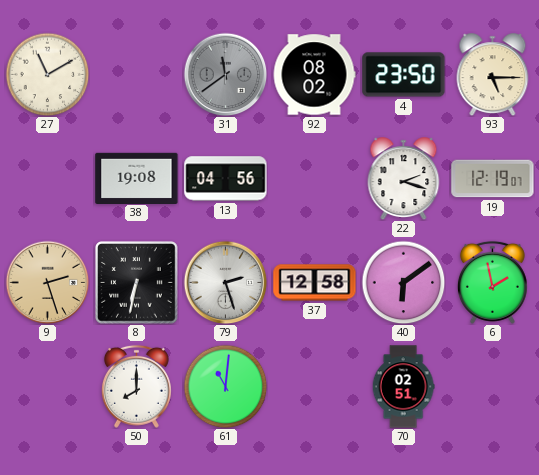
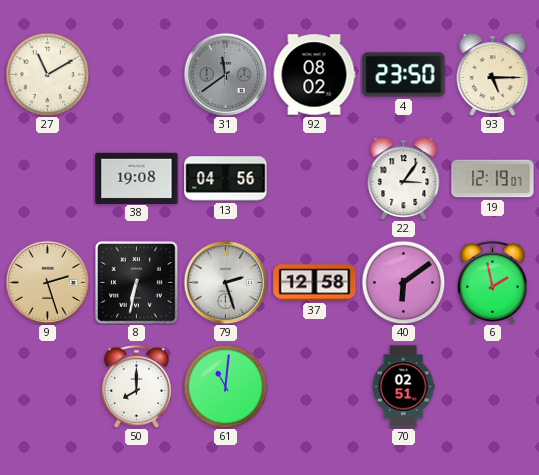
22: 2:18 -> 3:06 (404, 179)
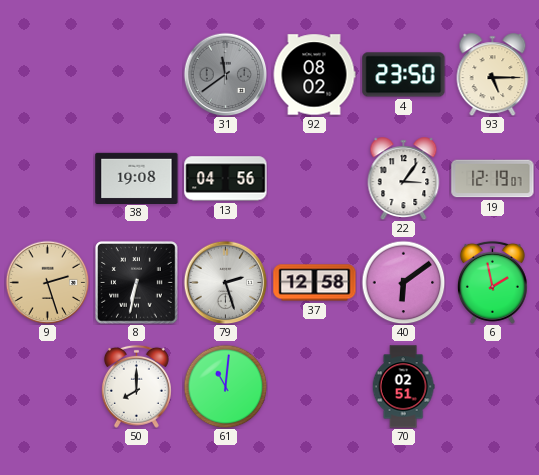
27: 11:10 -> none (47, 74)
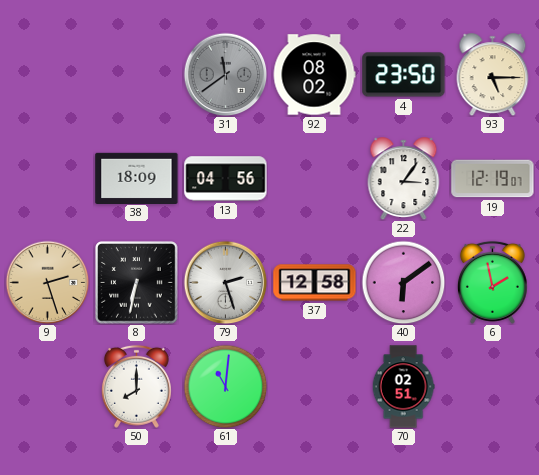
38: 19:08 -> 18:09 (137, 178)
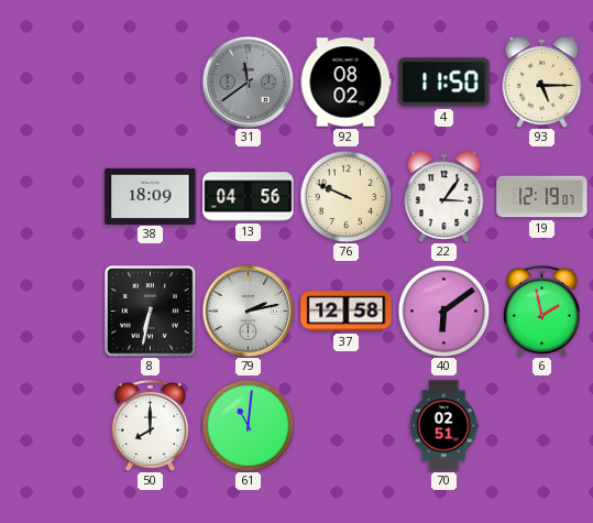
4: 23:50 -> 11:50 (444, 83)
76: none -> 9:49 (345, 196)
9: 2:27 -> none (47, 282)
79: 2:27 -> 2:13 (248, 310)
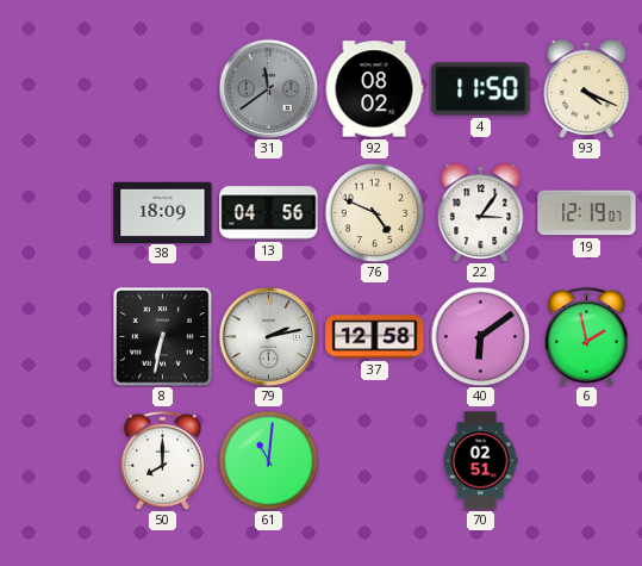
93: 5:15 -> 4:19 (587, 89)
76: 9:49 -> 4:49 (374, 212)
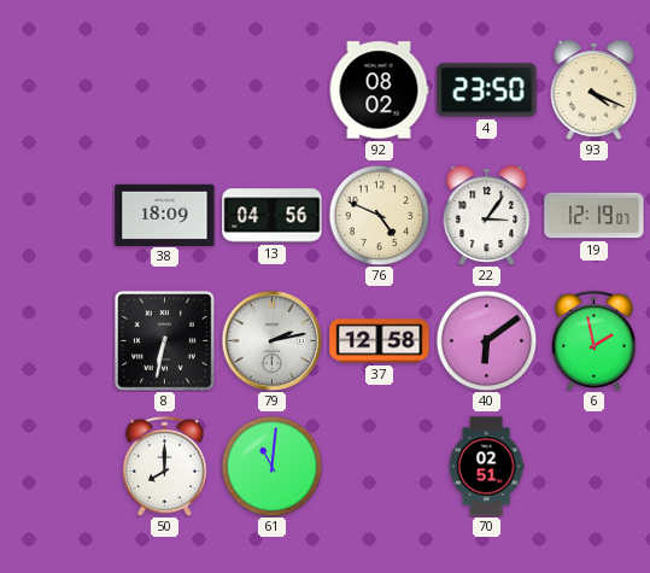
31: 11:39 -> none (268, 88)
4: 11:50 -> 23:50 (487, 90)
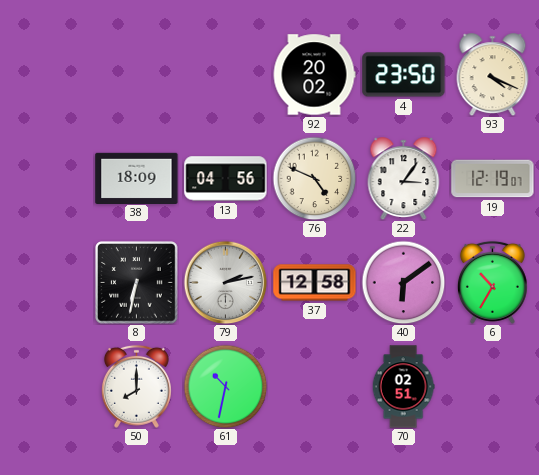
92: 08:02 -> 20:02 (314, 75)
6: 1:58 -> 10:35 (492, 282)
61: 11:01 -> 10:32 (225, 386)
